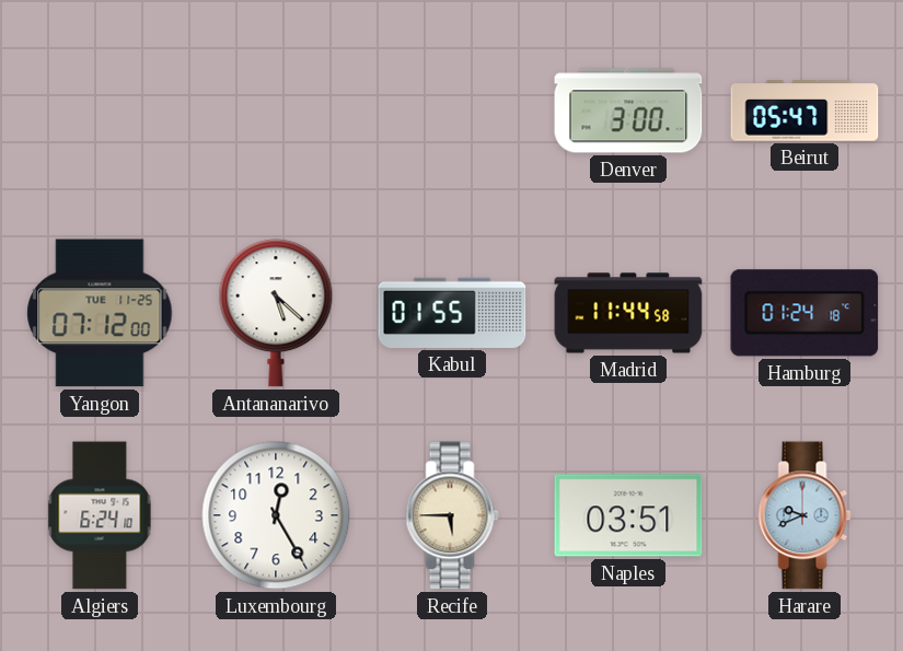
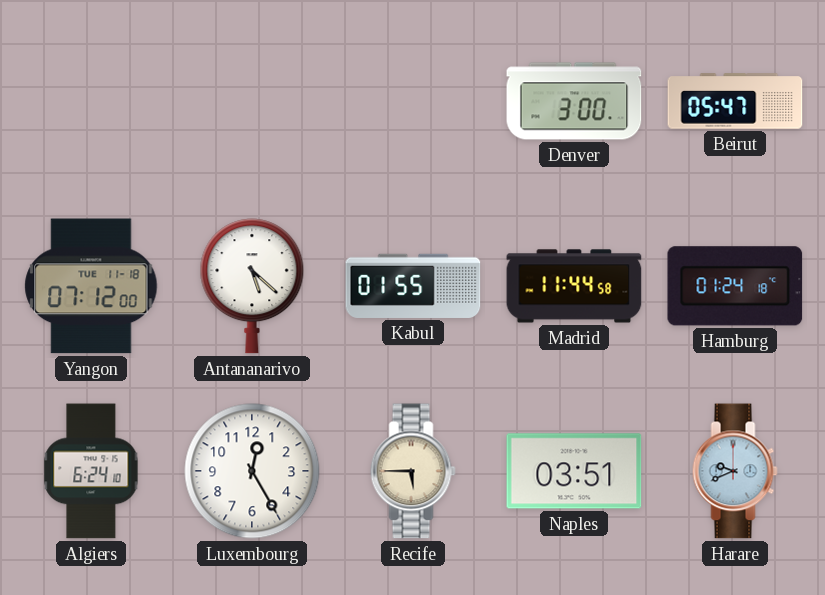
Yangon date: TUE 11-25 -> TUE 11-18 (91, 286)
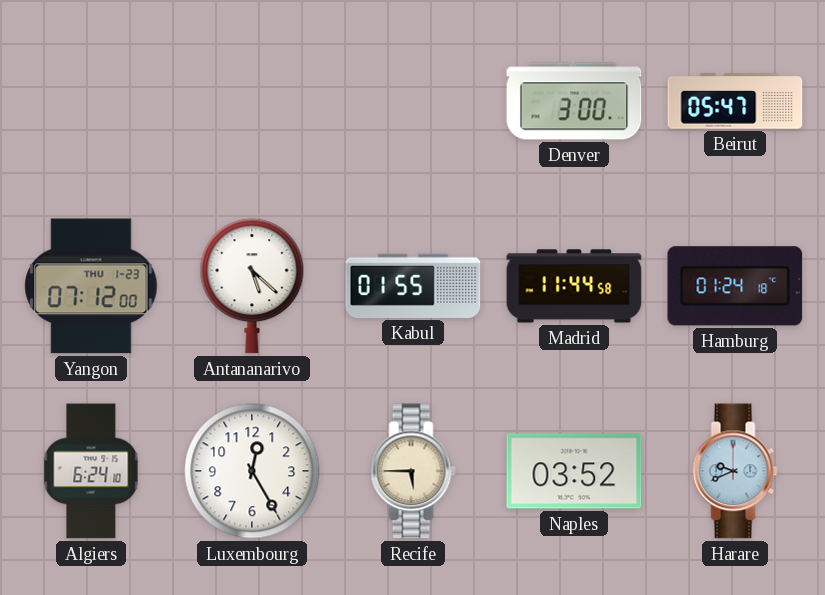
Yangon date: TUE 11-18 -> THU 1-23 (91, 286)
Naples: 03:51 -> 03:52 (574, 471)
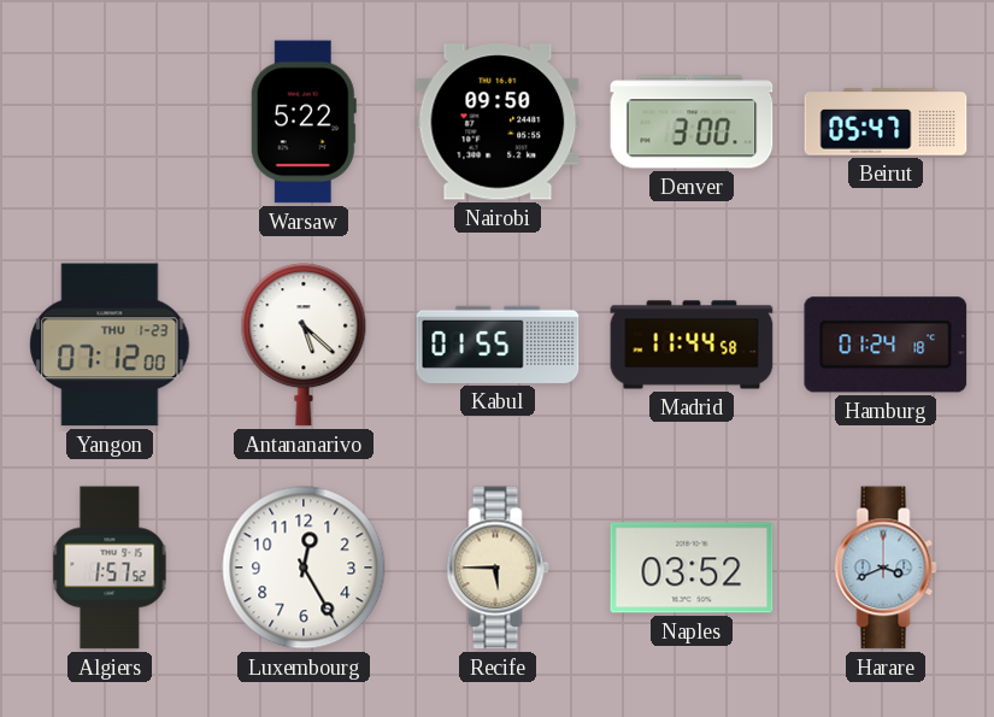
Warsaw: none -> 5:22 (304, 122)
Nairobi: none -> 09:50 (498, 122)
Algiers: 6:24 -> 1:57 (110, 568)
Harare: 9:41 -> 3:41 (886, 568)
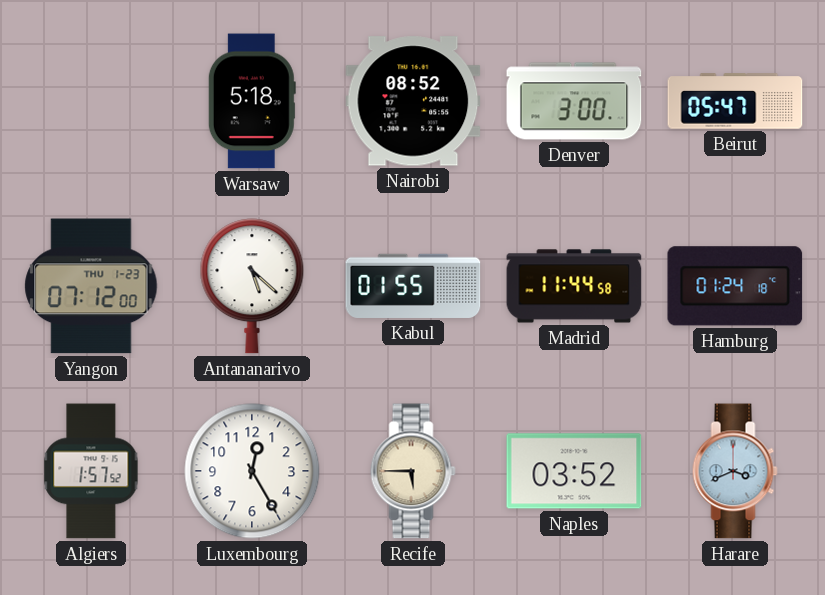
Warsaw: 5:22 -> 5:18 (252, 101)
Nairobi: 09:50 -> 08:52 (413, 101)
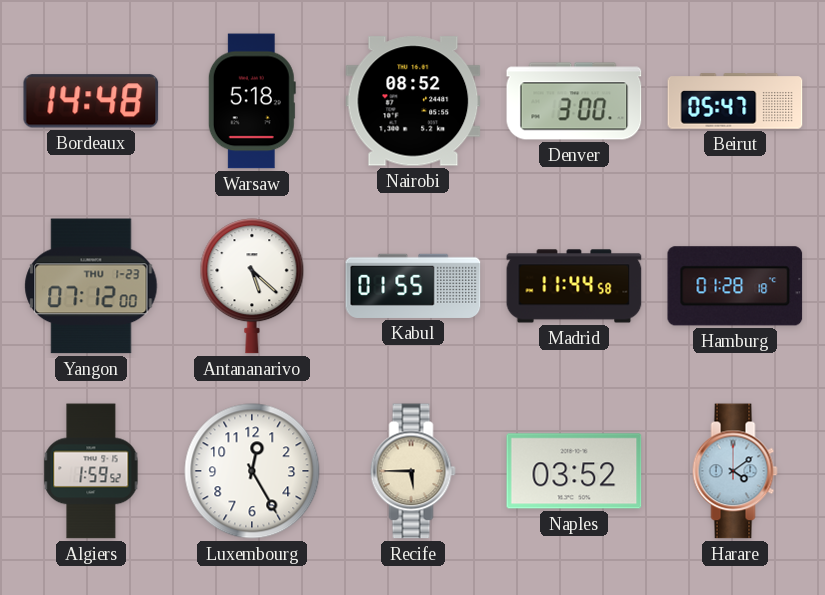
Bordeaux: none -> 14:48 (91, 101)
Hamburg: 01:24 -> 01:28 (735, 286)
Algiers: 1:57 -> 1:59 (91, 471)
Harare: 3:41 -> 4:09 (735, 471)
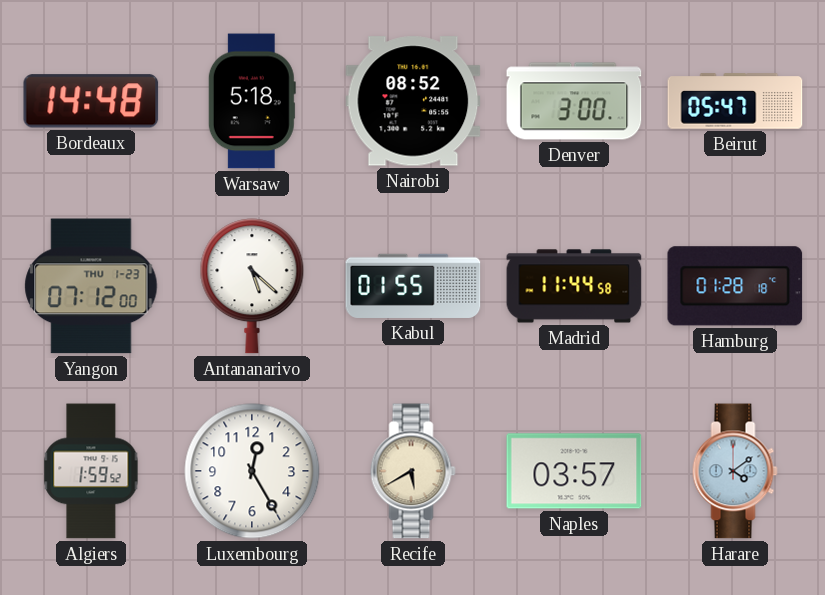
Recife: 5:45 -> 5:40 (413, 471)
Naples: 03:52 -> 03:57 (574, 471)
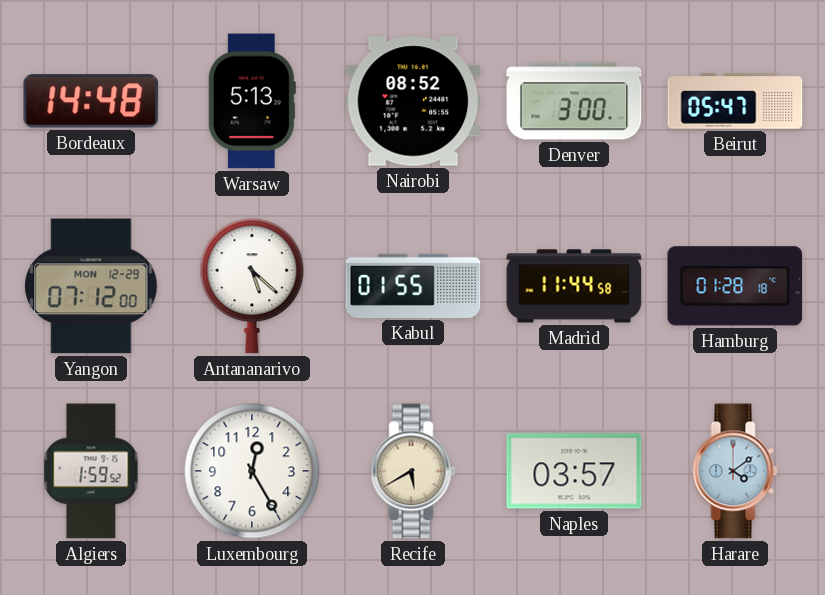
Warsaw: 5:18 -> 5:13 (252, 101)
Yangon date: THU 1-23 -> MON 12-29 (91, 286)
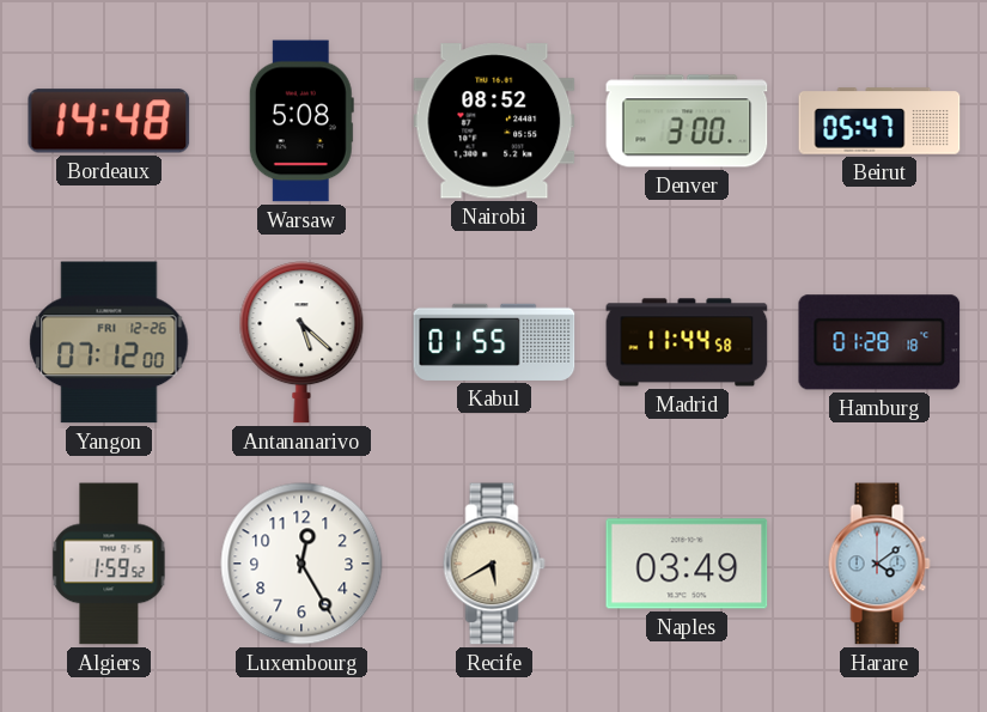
Warsaw: 5:13 -> 5:08 (301, 121)
Yangon date: MON 12-29 -> FRI 12-26 (109, 342)
Naples: 03:57 -> 03:49 (687, 564)
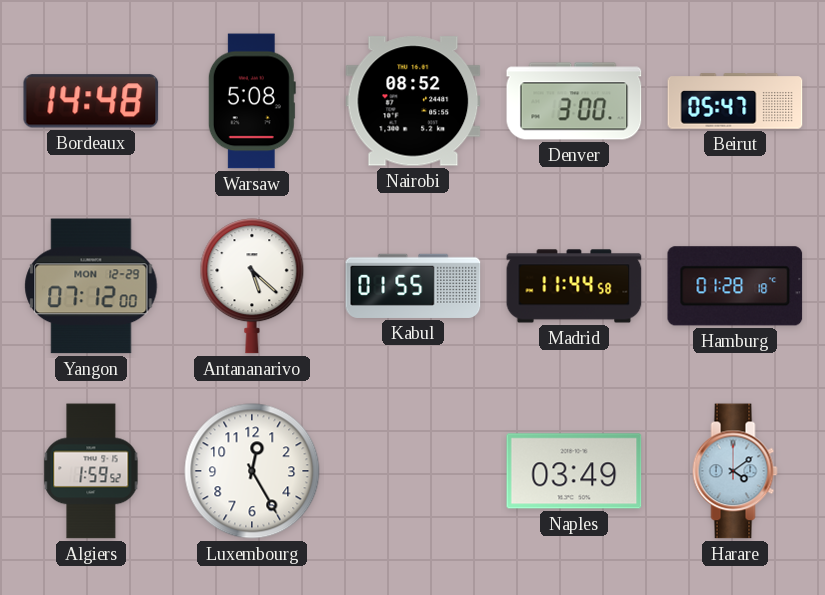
Yangon date: FRI 12-26 -> MON 12-29 (91, 286)
Recife: 5:40 -> none (494, 564)
